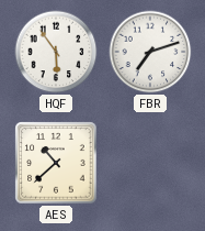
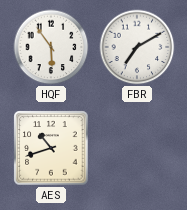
FBR: 7:12 -> 7:10 (137, 47)
AES: 10:38 -> 10:42 (51, 148)
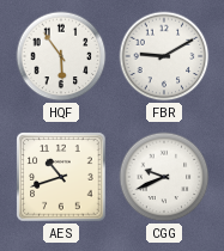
FBR: 7:10 -> 9:10 (164, 56)
CGG: none -> 9:41 (164, 177)
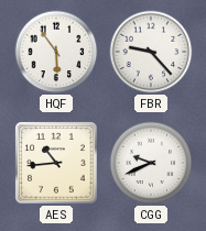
FBR: 9:10 -> 9:23 (151, 52)
AES: 10:42 -> 10:44 (56, 163)
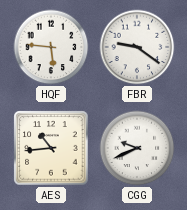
HQF: 5:54 -> 5:46 (51, 47)
FBR: 9:23 -> 9:21 (137, 47)
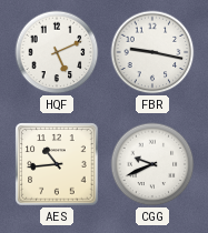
HQF: 5:46 -> 5:11 (57, 52)
FBR: 9:21 -> 9:17 (152, 52)
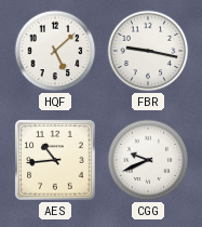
HQF: 5:11 -> 5:08 (55, 51)
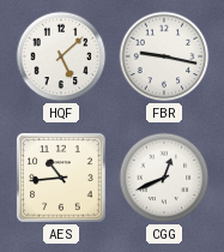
CGG: 9:41 -> 12:41 (164, 178)
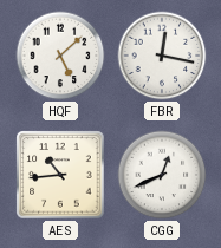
FBR: 9:17 -> 12:17 (162, 56)
